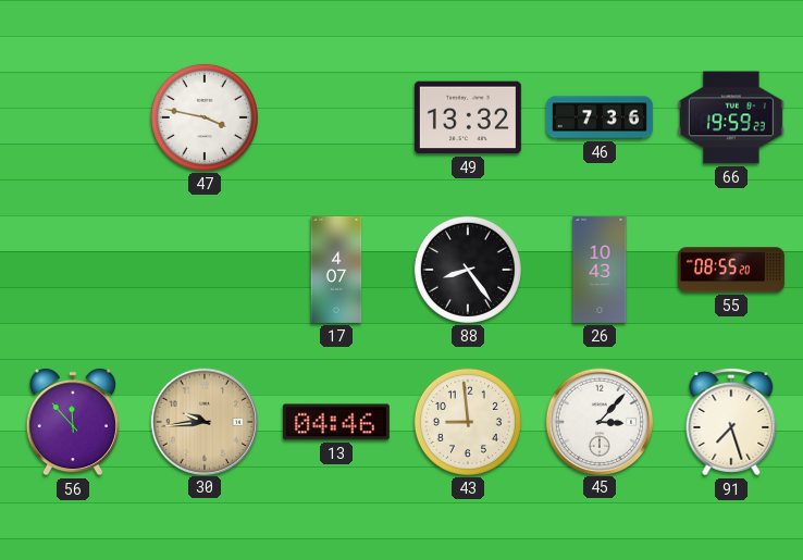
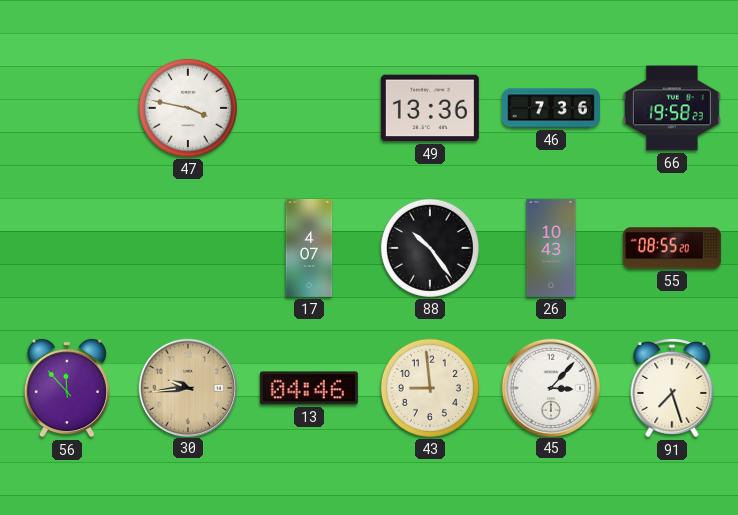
49: 13:32 -> 13:36 (430, 108)
66: 19:59 -> 19:58 (672, 108)
88: 8:24 -> 10:24 (430, 248)
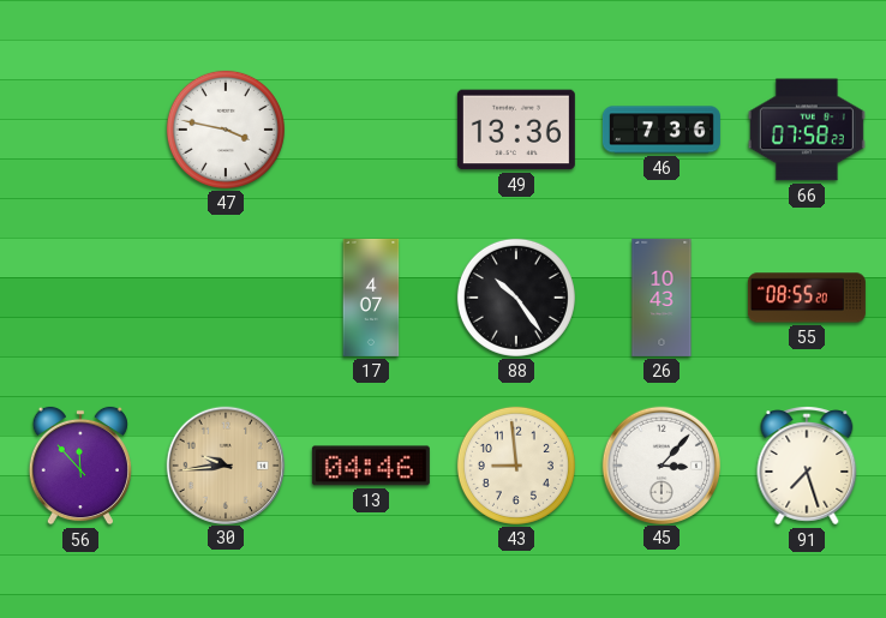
66: 19:58 -> 07:58 (807, 130)
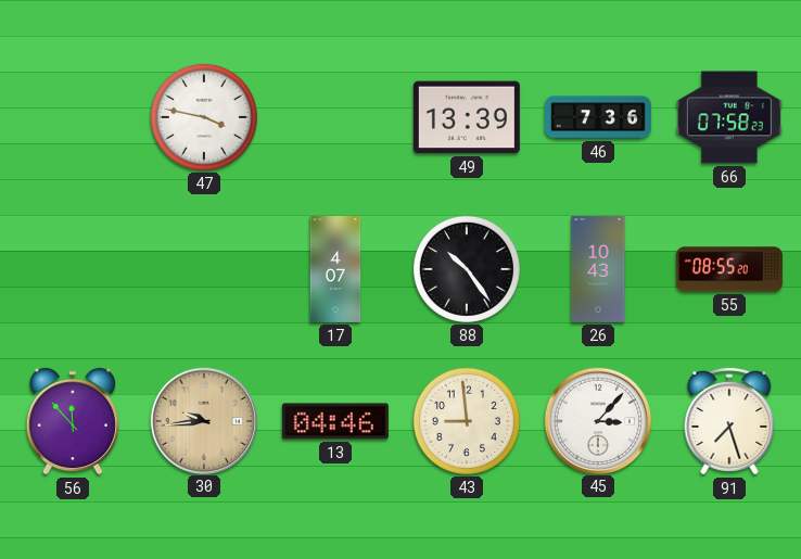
49: 13:36 -> 13:39 (467, 117)
